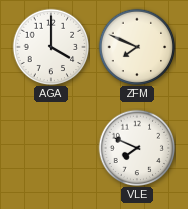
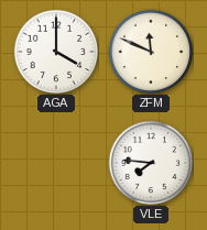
ZFM: 7:49 -> 11:49 (151, 52)
VLE: 7:49 -> 7:46 (151, 163)
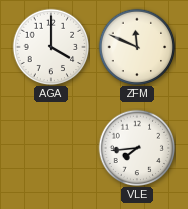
VLE: 7:46 -> 7:44 (137, 148)
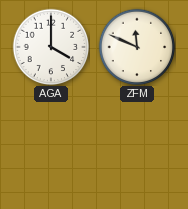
VLE: 7:44 -> none (137, 148)
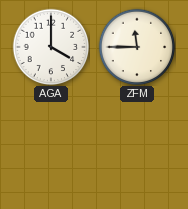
ZFM: 11:49 -> 11:45 (137, 47)
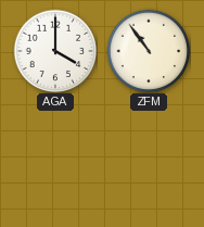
ZFM: 11:45 -> 10:54 (149, 51)
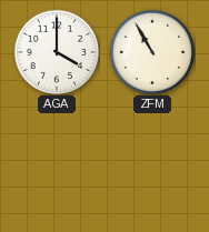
ZFM: 10:54 -> 10:55 (152, 52)
